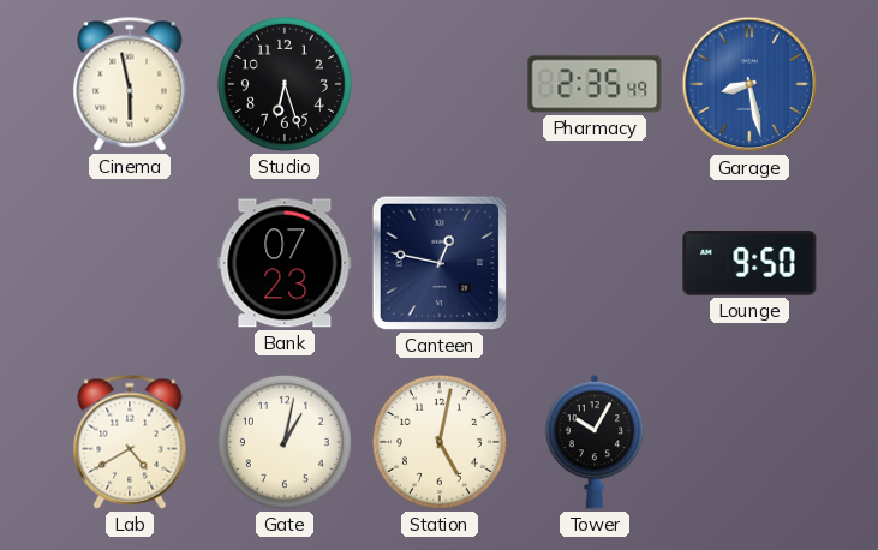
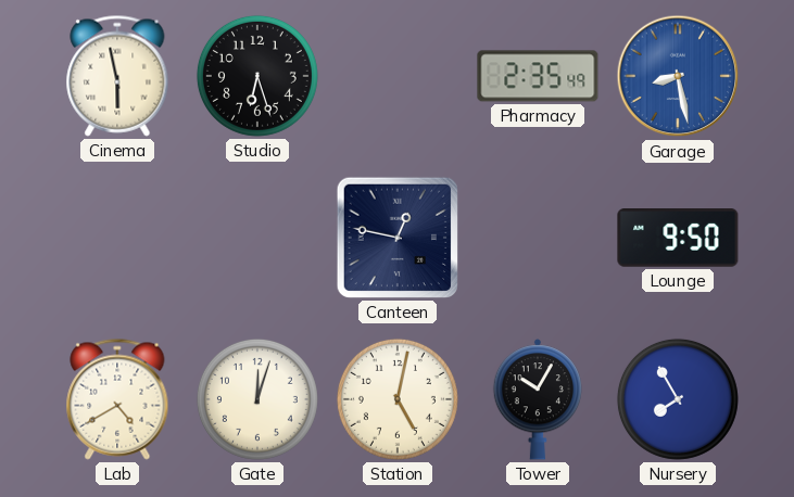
Bank: 07:23 -> none (285, 263)
Gate: 1:02 -> 12:03 (257, 399)
Nursery: none -> 7:55 (678, 399)
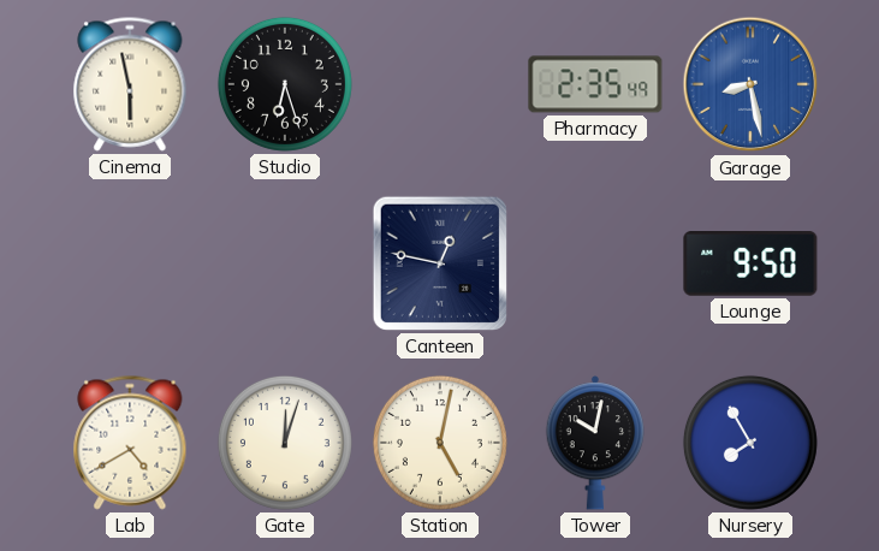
Tower: 10:05 -> 10:02 (594, 443)
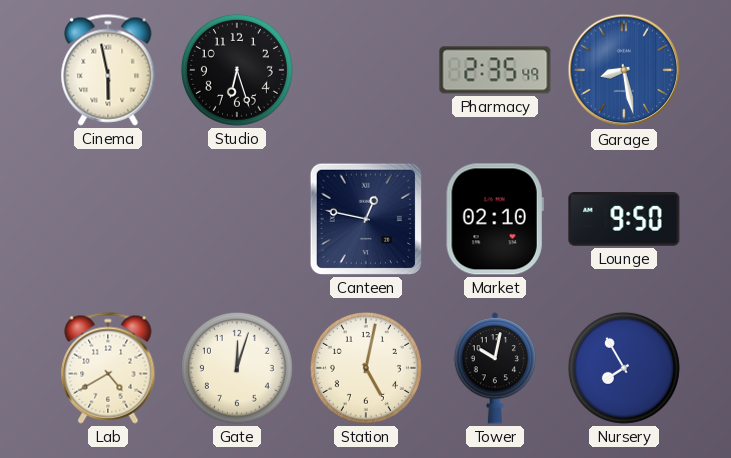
Market: none -> 02:10 (495, 219)
